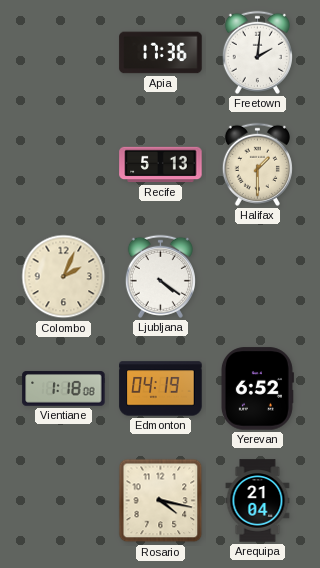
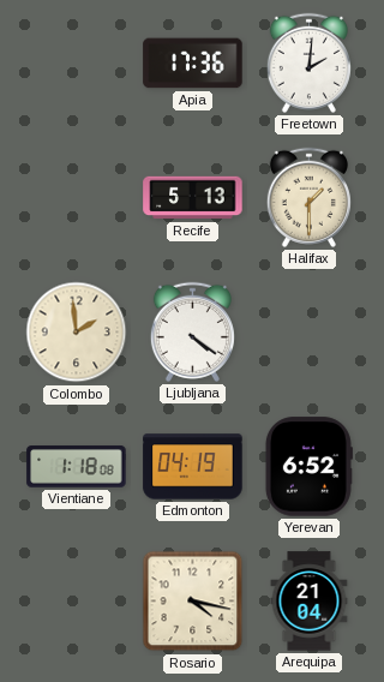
Colombo: 2:04 -> 1:59 (77, 333)
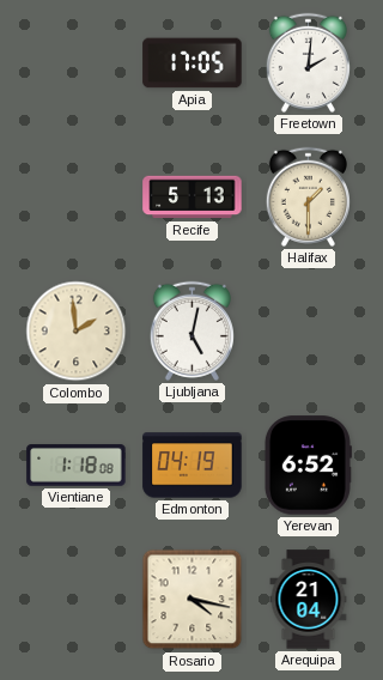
Apia: 17:36 -> 17:05 (193, 63)
Ljubljana: 4:21 -> 5:02 (191, 330)
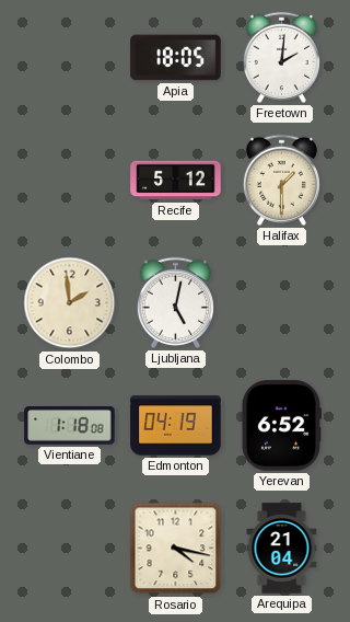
Apia: 17:05 -> 18:05 (176, 58)
Recife: 5:13 -> 5:12 (176, 181)
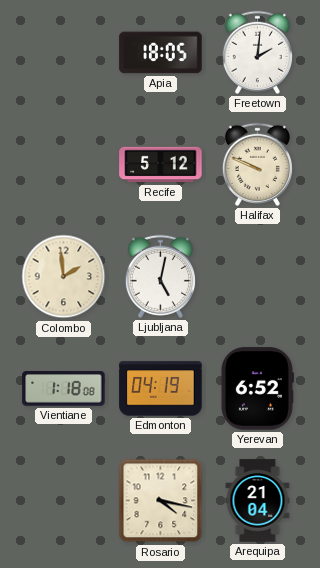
Halifax: 1:30 -> 9:49 (257, 164)
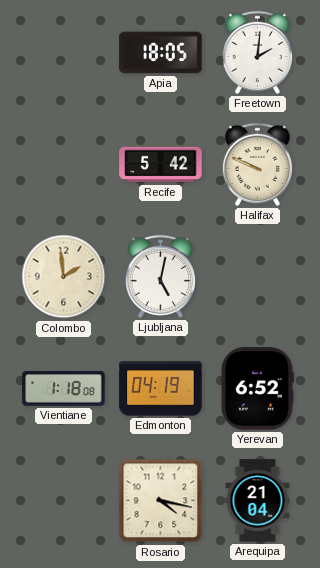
Recife: 5:12 -> 5:42 (161, 165)
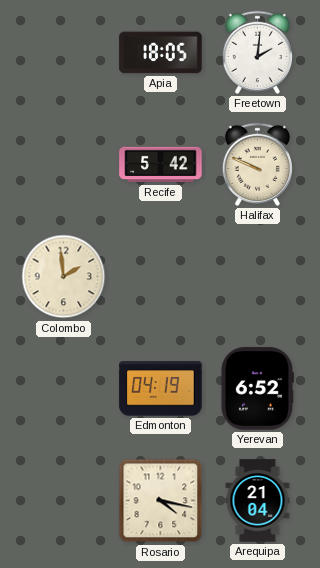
Ljubljana: 5:02 -> none (160, 276)
Vientiane: 1:18 -> none (64, 389)
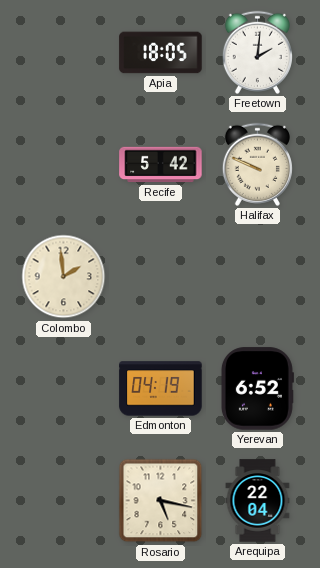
Rosario: 4:17 -> 5:17 (161, 501)
Arequipa: 21:04 -> 22:04 (258, 501)
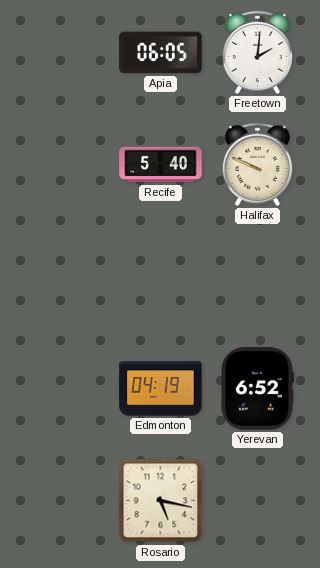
Apia: 18:05 -> 06:05 (161, 53)
Recife: 5:42 -> 5:40 (161, 165)
Colombo: 1:59 -> none (64, 277)
Arequipa: 22:04 -> none (258, 501)
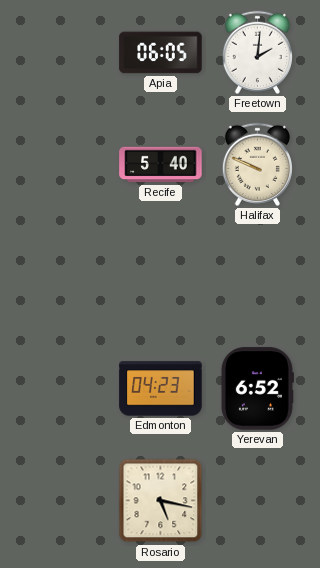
Edmonton: 04:19 -> 04:23 (161, 389)
